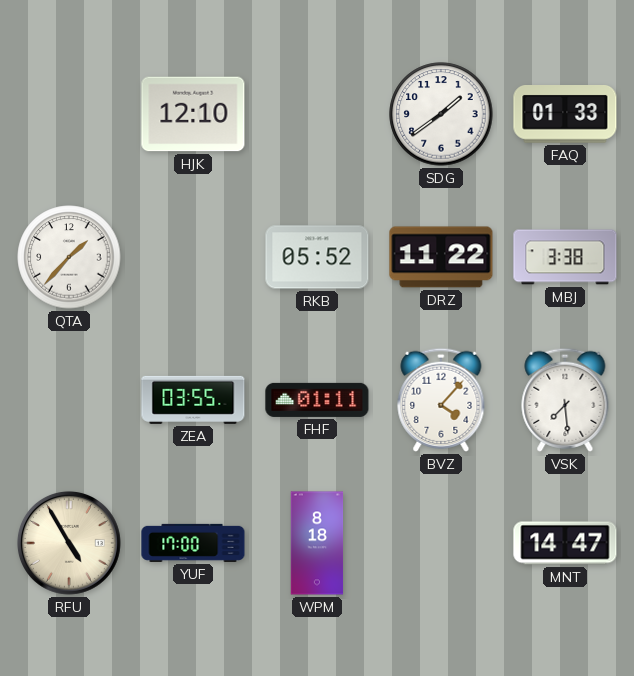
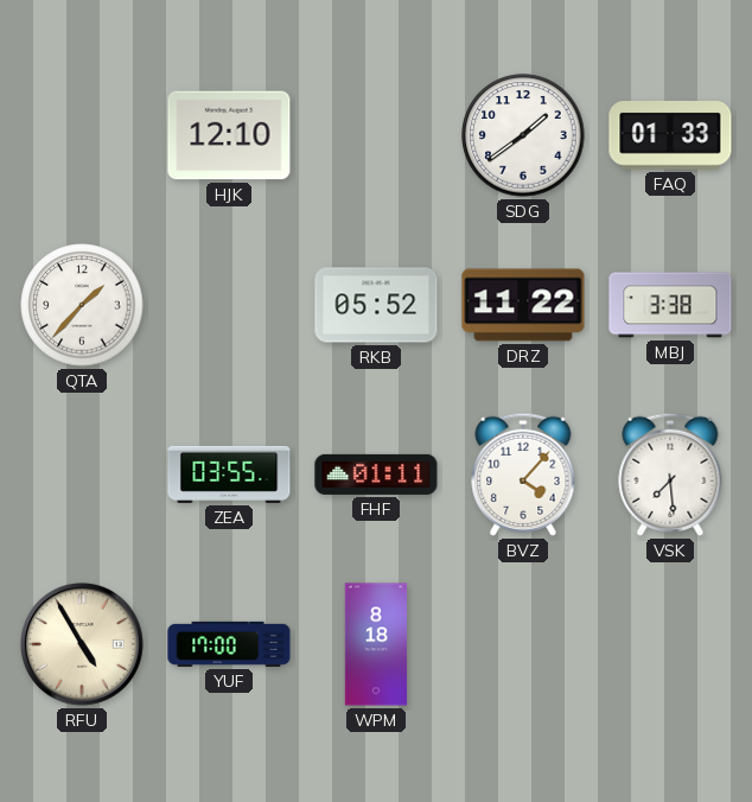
MNT: 14:47 -> none (565, 543)
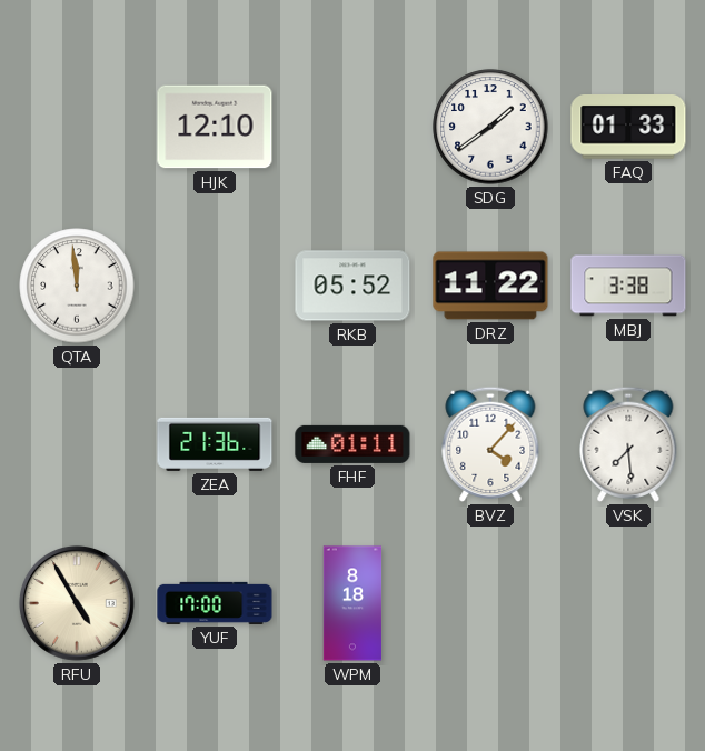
QTA: 1:37 -> 11:59 (77, 286)
ZEA: 03:55 -> 21:36 (215, 444)
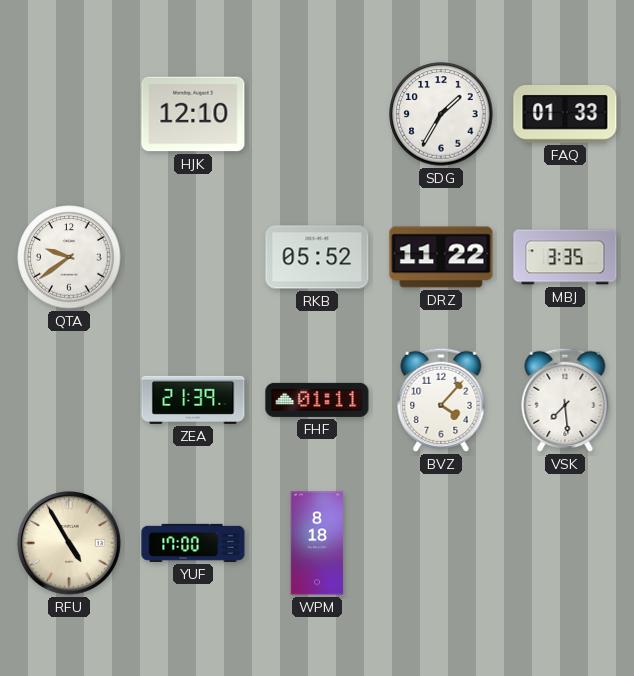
SDG: 1:39 -> 1:35 (441, 114)
QTA: 11:59 -> 9:39 (69, 257)
MBJ: 3:38 -> 3:35 (565, 257)
ZEA: 21:36 -> 21:39 (193, 400)
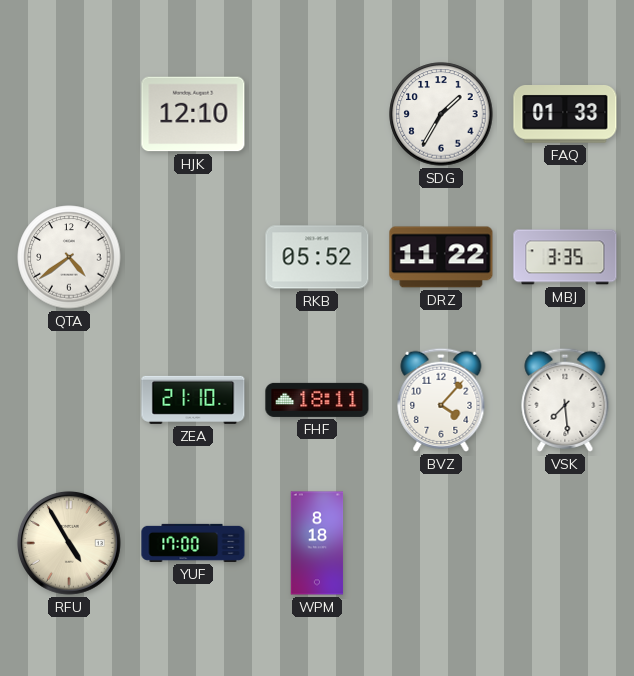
QTA: 9:39 -> 4:39 (69, 257)
ZEA: 21:39 -> 21:10 (193, 400)
FHF: 01:11 -> 18:11 (317, 400)
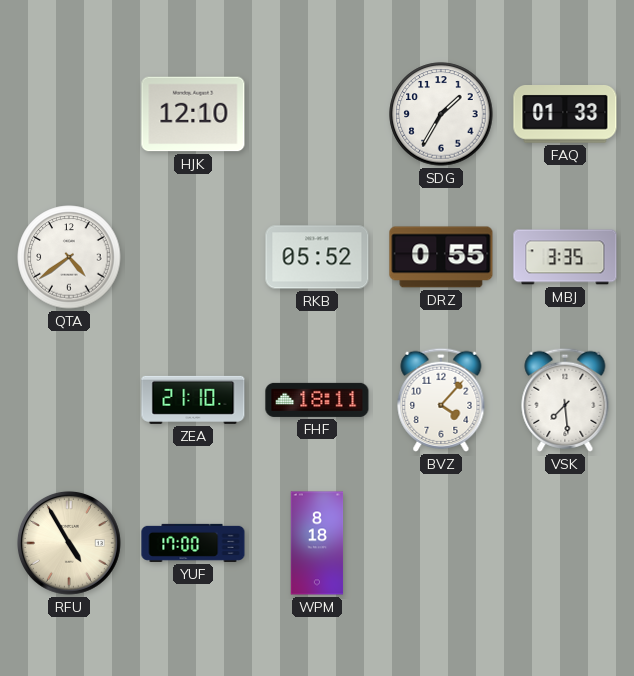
DRZ: 11:22 -> 0:55 (441, 257)
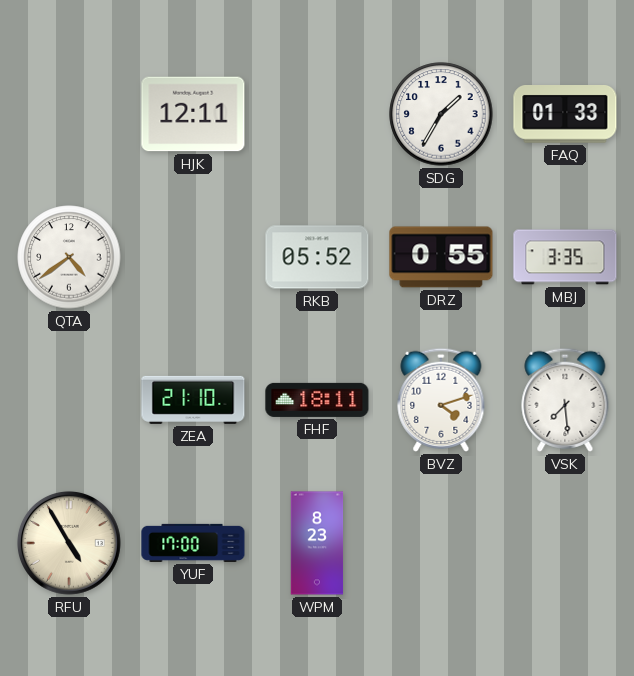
HJK: 12:10 -> 12:11 (193, 114)
BVZ: 4:07 -> 4:12 (441, 400)
WPM: 8:18 -> 8:23 (317, 543)
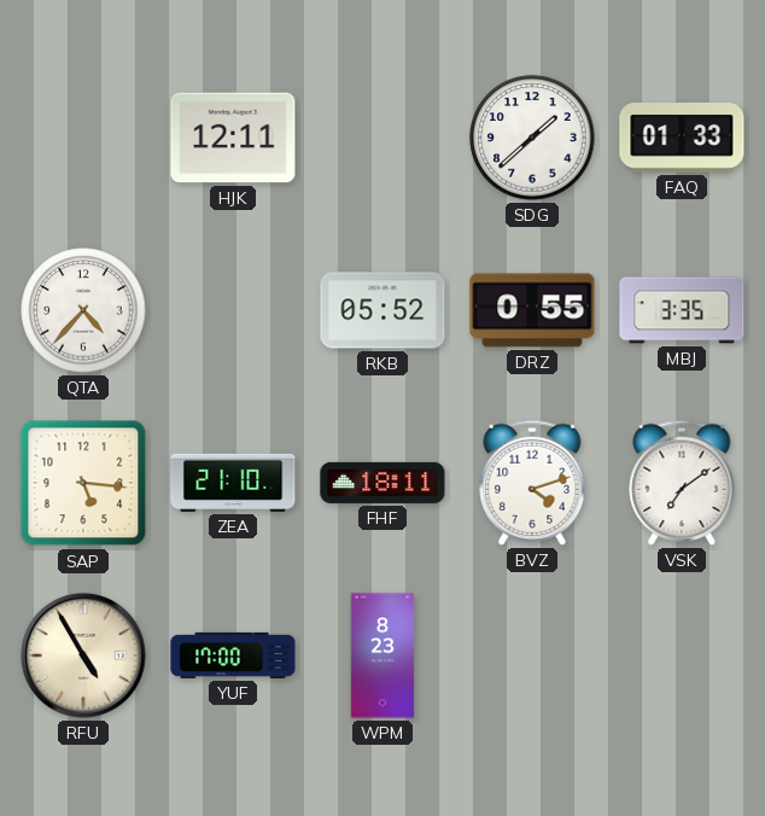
SDG: 1:35 -> 1:38 (532, 138)
QTA: 4:39 -> 4:37 (83, 310)
SAP: none -> 5:16 (83, 483)
VSK: 7:29 -> 7:09 (682, 483)
